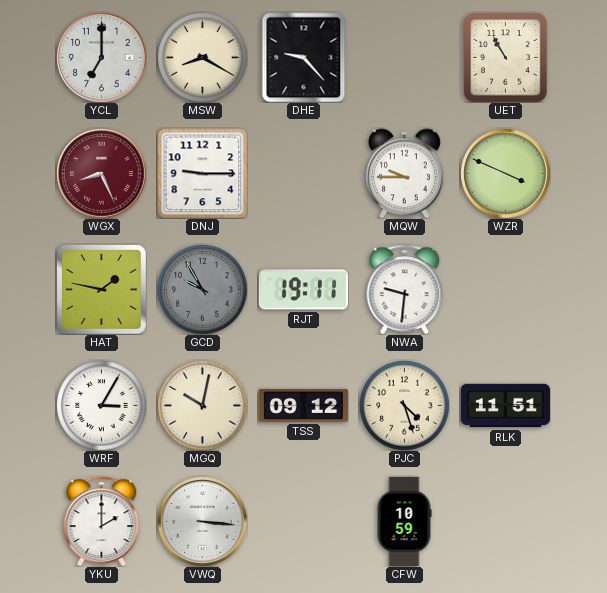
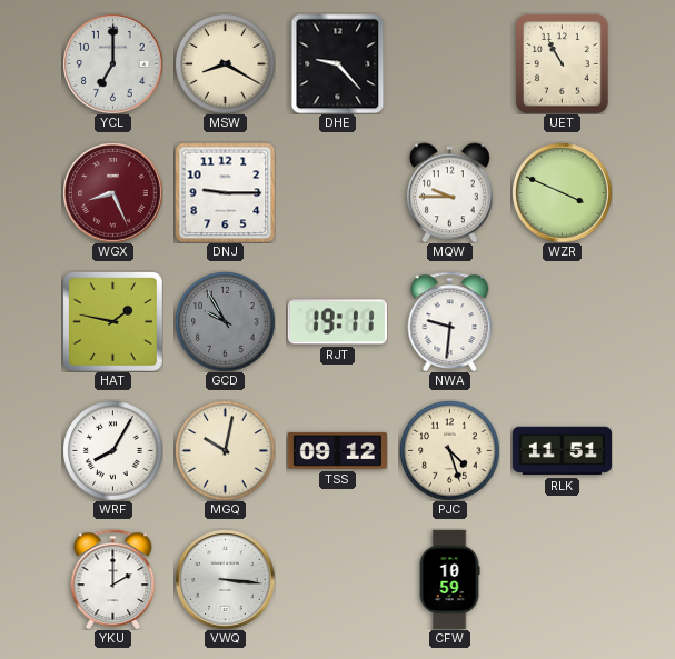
WRF: 3:05 -> 8:05 (112, 450)
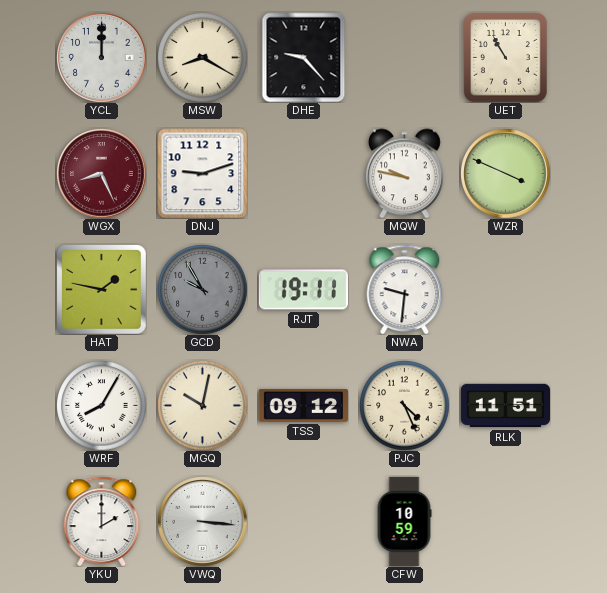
YCL: 7:00 -> 12:00 (101, 57)
DNJ: 9:15 -> 9:12 (202, 173)
MQW: 9:45 -> 9:47 (404, 173)
PJC: 4:27 -> 4:26 (404, 405)
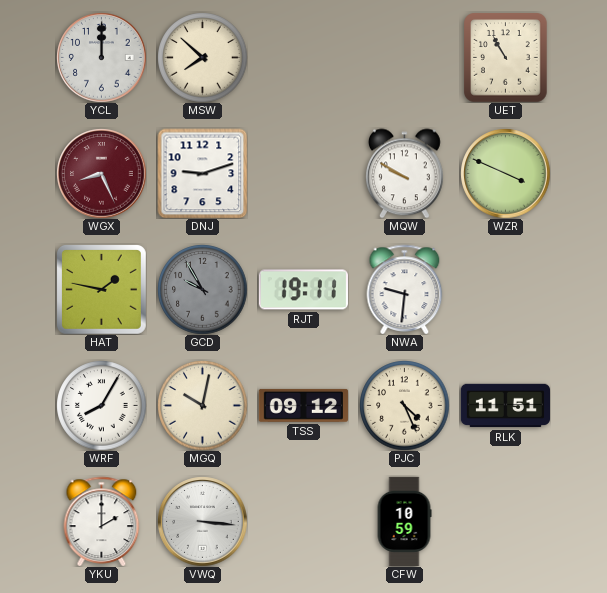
MSW: 8:20 -> 7:52 (202, 57)
DHE: 9:23 -> none (304, 57)
MQW: 9:47 -> 9:50 (404, 173)
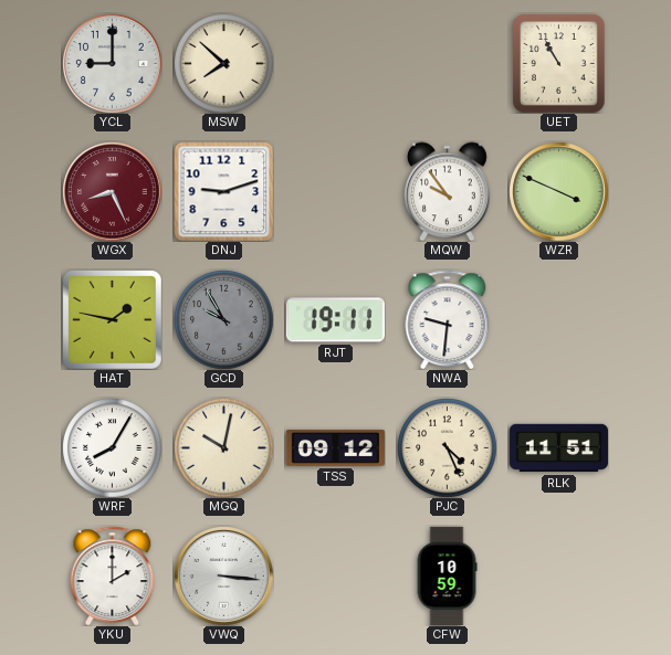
YCL: 12:00 -> 9:00 (112, 63)
MQW: 9:50 -> 9:54 (447, 191)
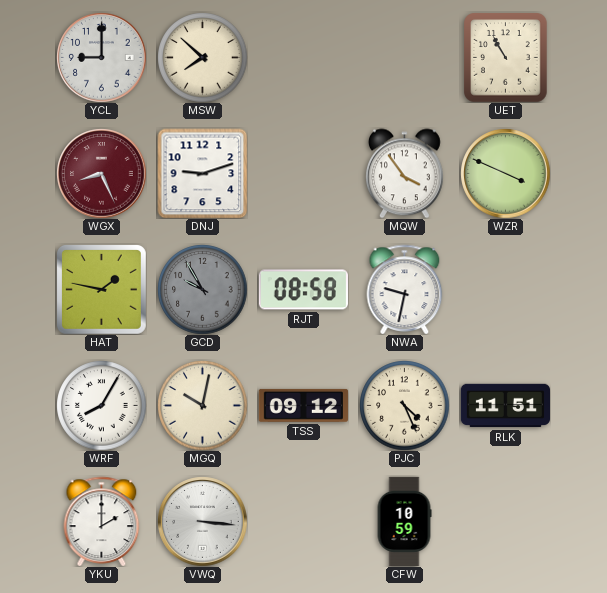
MQW: 9:54 -> 3:54 (404, 173)
RJT: 19:11 -> 08:58 (303, 290)
NWA: 9:31 -> 9:32 (405, 289)
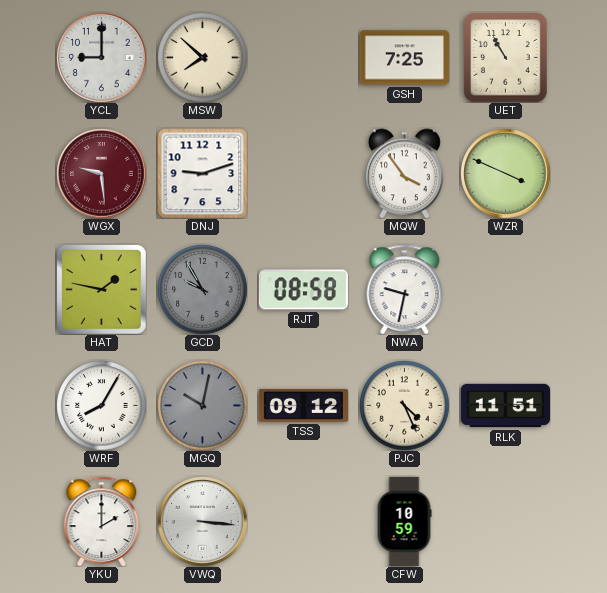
GSH: none -> 7:25 (404, 58)
WGX: 8:26 -> 9:29 (101, 173)
MGQ dial: cream -> grey (202, 405)
